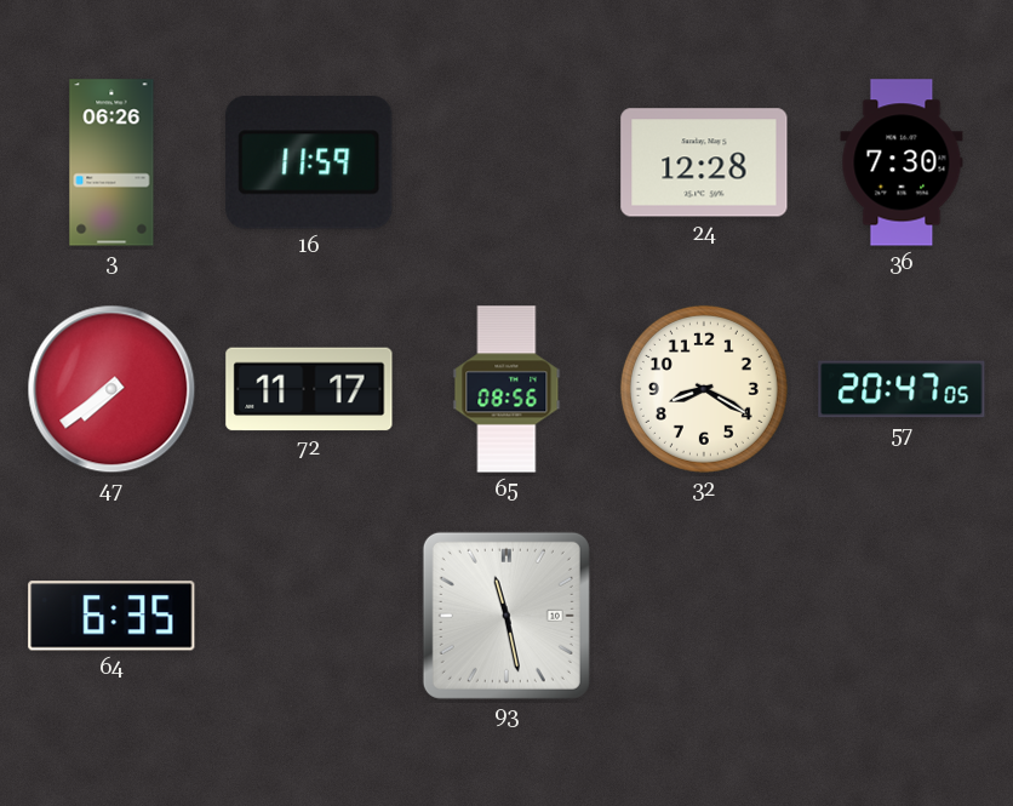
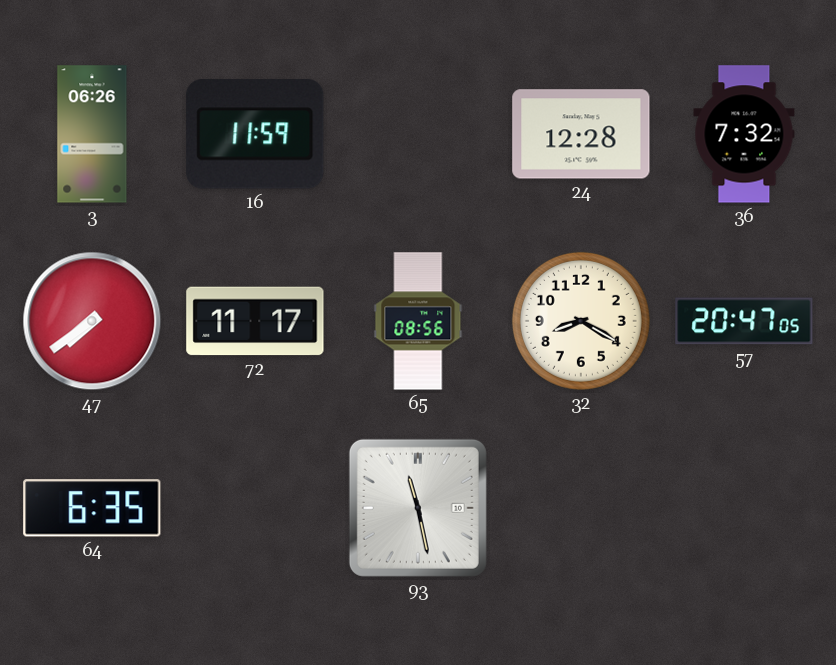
36: 7:30 -> 7:32 (744, 134)
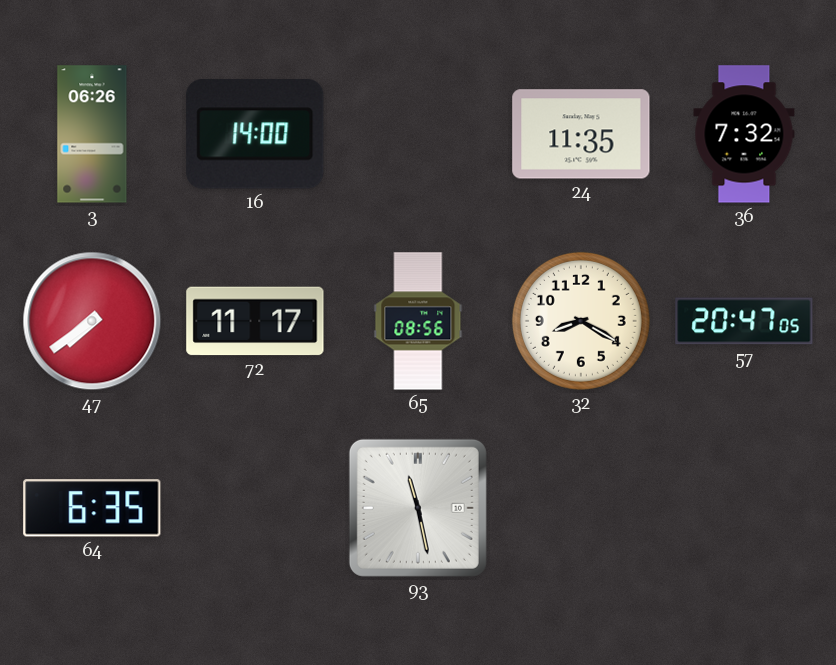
16: 11:59 -> 14:00 (255, 134)
24: 12:28 -> 11:35 (581, 134)
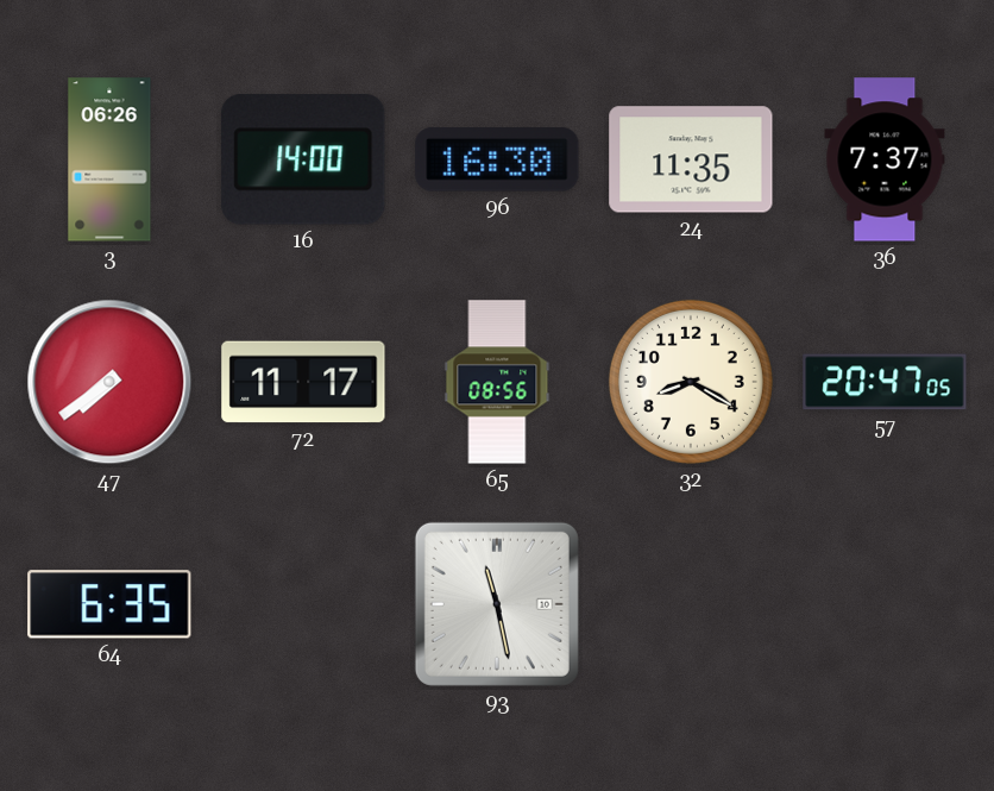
96: none -> 16:30 (497, 159)
36: 7:32 -> 7:37 (885, 159)
